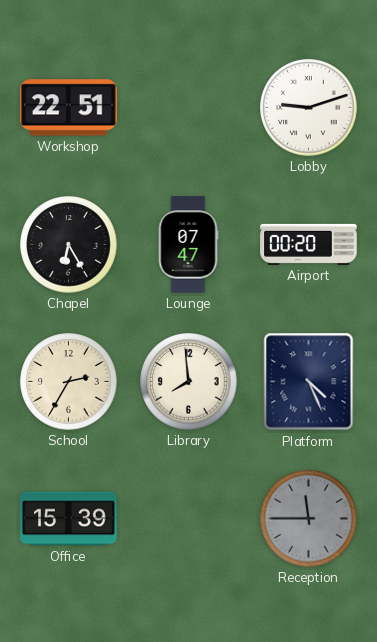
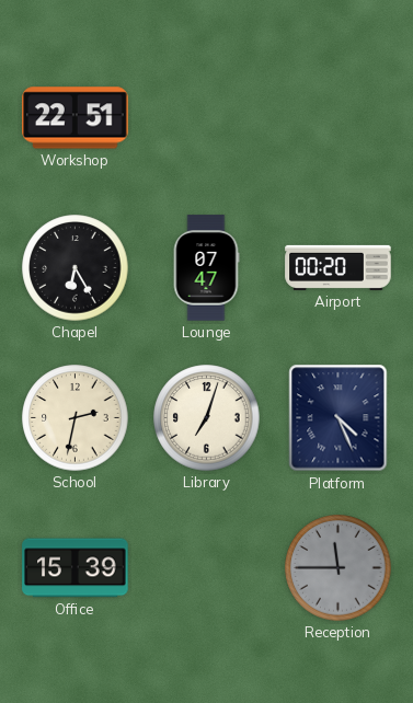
Lobby: 9:12 -> none (309, 108)
School: 2:35 -> 2:32 (76, 418)
Library: 7:59 -> 7:03 (207, 418)
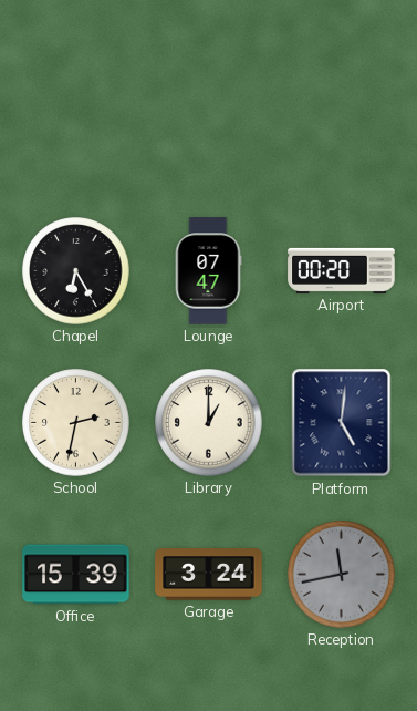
Workshop: 22:51 -> none (76, 118)
Library: 7:03 -> 1:00 (209, 423)
Platform: 4:26 -> 5:01 (342, 423)
Garage: none -> 3:24 (209, 575)
Reception: 11:45 -> 11:43 (342, 575)
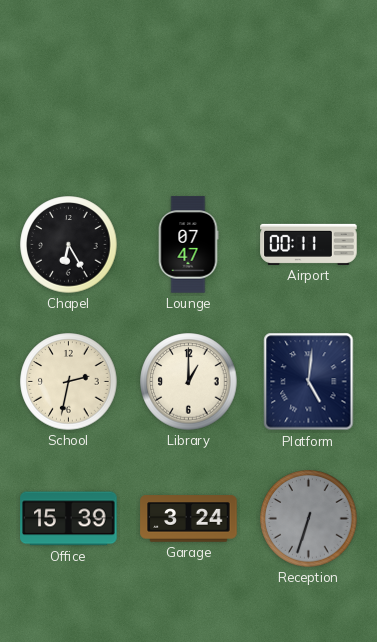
Airport: 00:20 -> 00:11 (309, 244)
Reception: 11:43 -> 6:33 (309, 519)
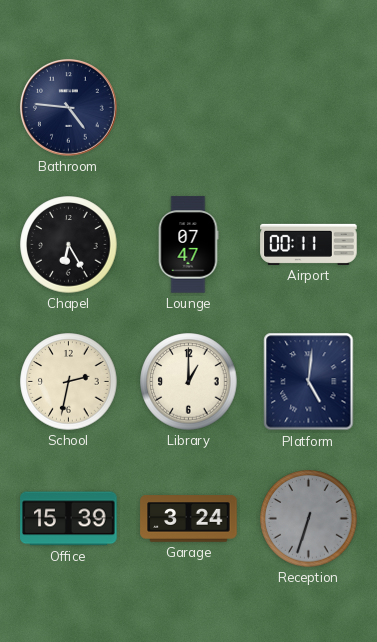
Bathroom: none -> 4:46 (68, 107)
